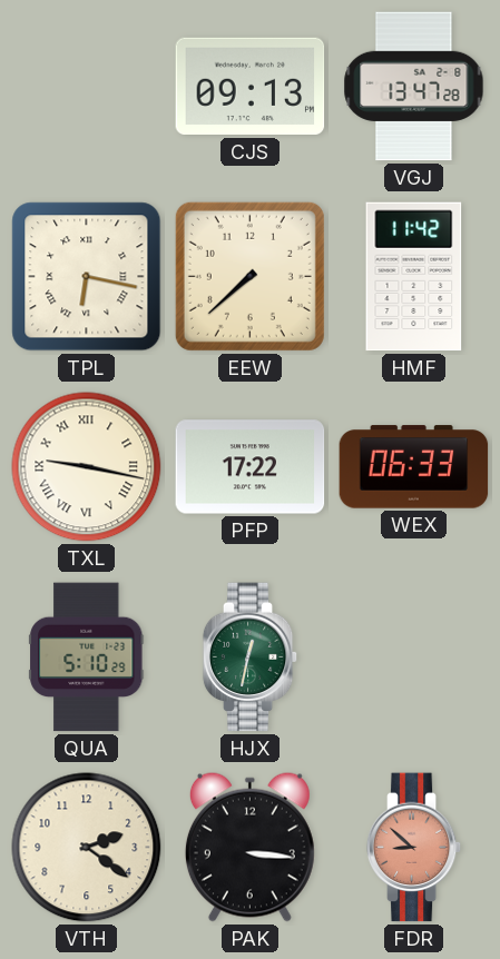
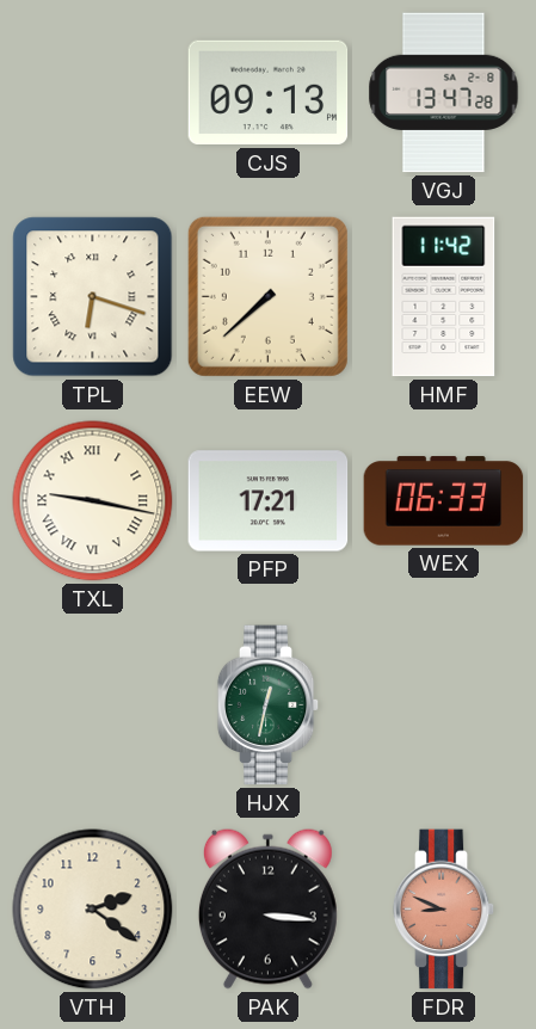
TPL: 6:17 -> 6:18 (93, 297)
PFP: 17:22 -> 17:21 (269, 501)
QUA: 5:10 -> none (87, 658)
FDR: 8:52 -> 8:49 (444, 910)
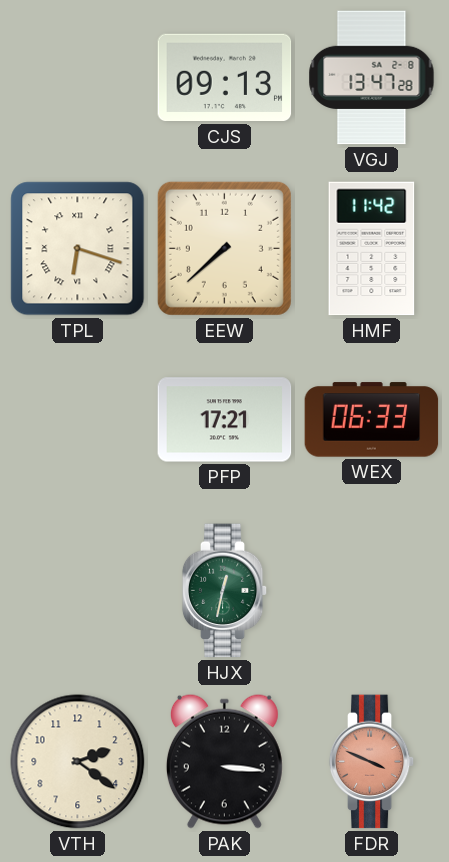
TXL: 9:17 -> none (93, 501)
FDR: 8:49 -> 3:49 (372, 762)
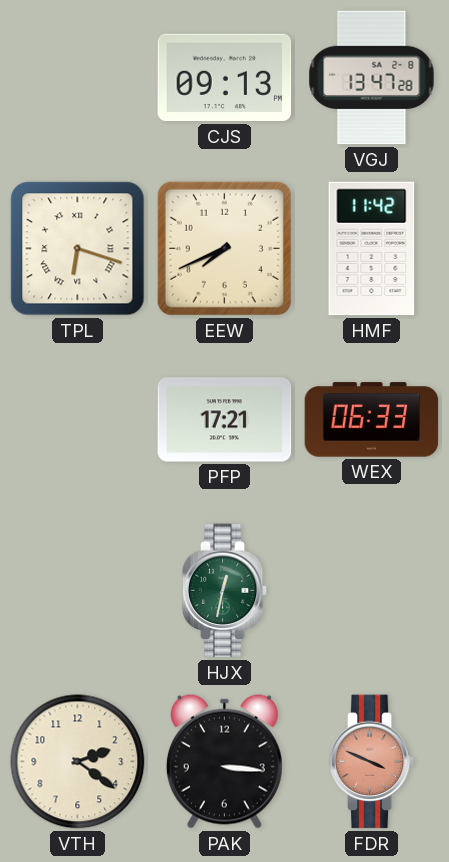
EEW: 7:38 -> 7:41 (224, 248)
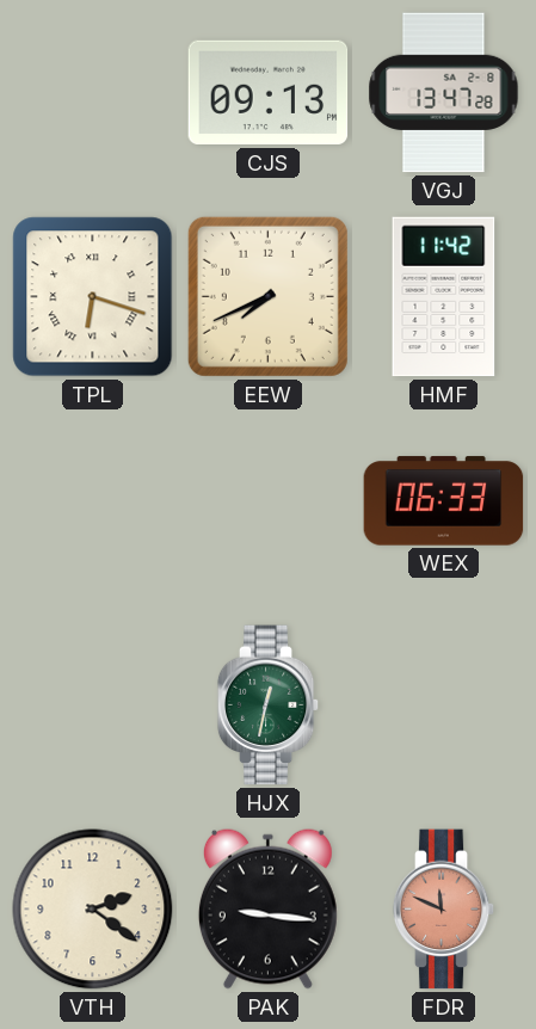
PFP: 17:21 -> none (225, 420)
PAK: 3:16 -> 9:16 (267, 908)
FDR: 3:49 -> 11:49 (444, 910)
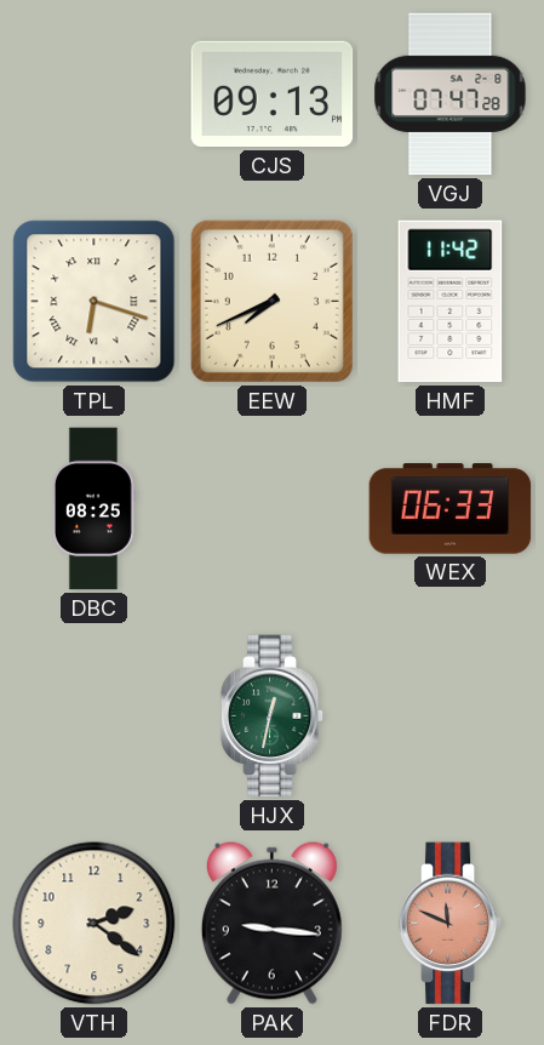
VGJ: 13:47 -> 07:47 (451, 95)
DBC: none -> 08:25 (93, 509)
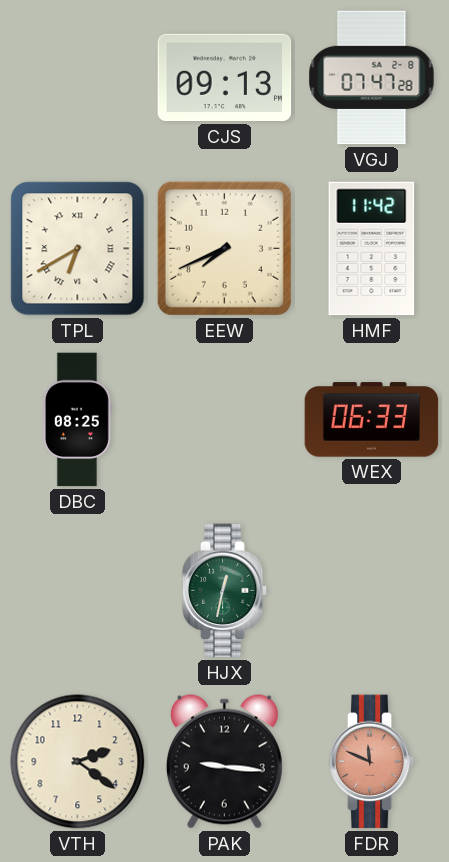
TPL: 6:18 -> 6:40 (78, 249)
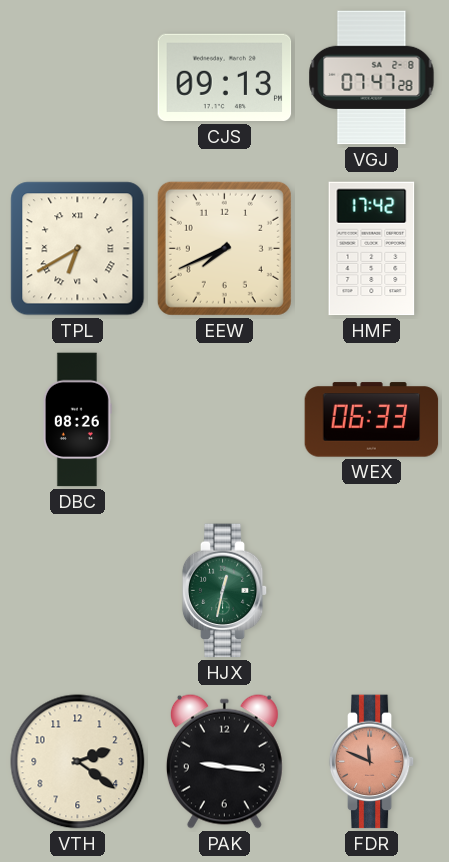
HMF: 11:42 -> 17:42 (372, 249)
DBC: 08:25 -> 08:26 (77, 420)
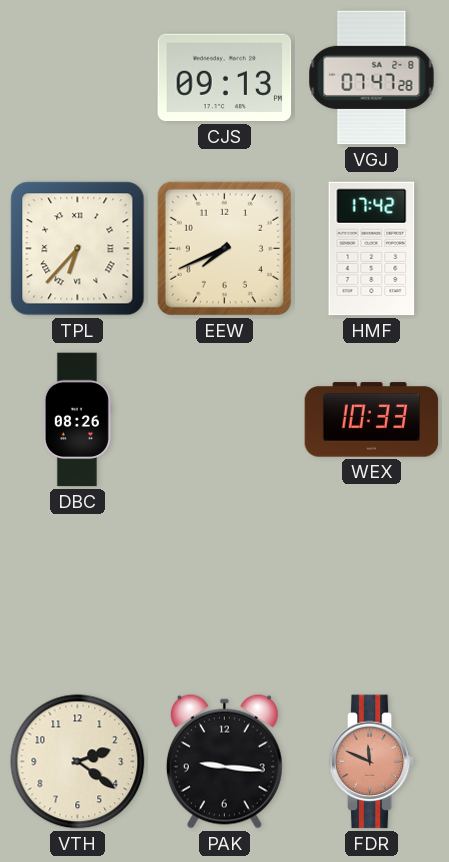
TPL: 6:40 -> 6:37 (78, 249)
WEX: 06:33 -> 10:33 (372, 420)
HJX: 12:32 -> none (225, 591)
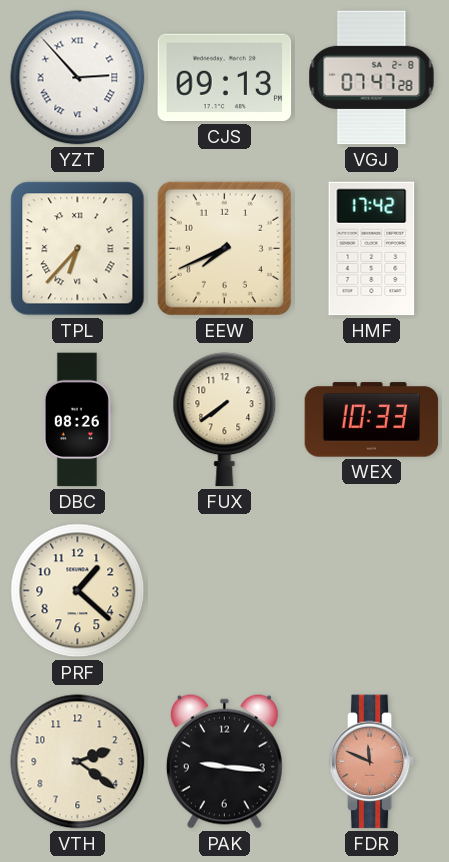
YZT: none -> 2:53 (78, 78)
FUX: none -> 7:39 (225, 420)
PRF: none -> 1:22 (78, 591)
